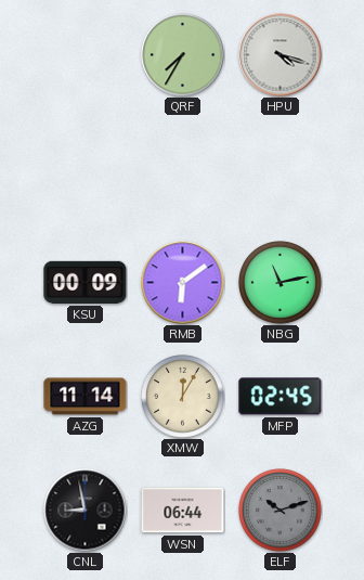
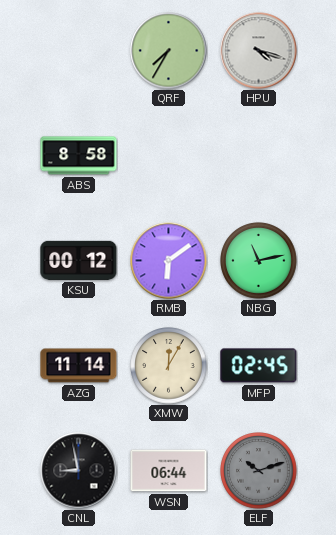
ABS: none -> 8:58 (79, 156)
KSU: 00:09 -> 00:12 (79, 260)
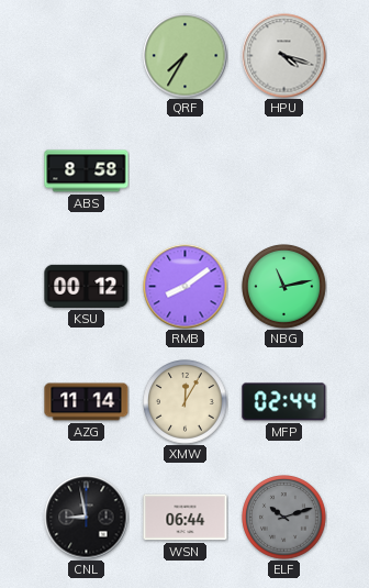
RMB: 6:09 -> 8:09 (186, 287)
MFP: 02:45 -> 02:44 (284, 402)
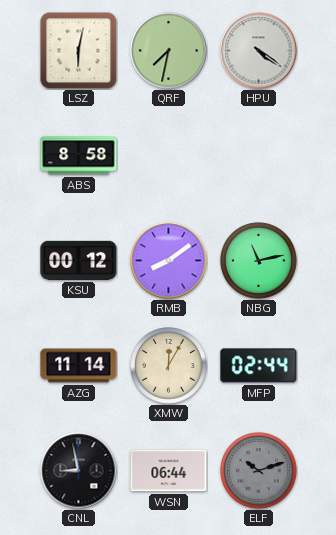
LSZ: none -> 6:02 (78, 50)
QRF: 7:35 -> 7:32 (169, 51)
HPU: 4:18 -> 4:21 (259, 51)
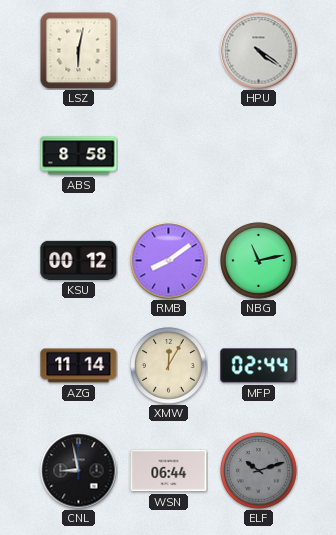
QRF: 7:32 -> none (169, 51)
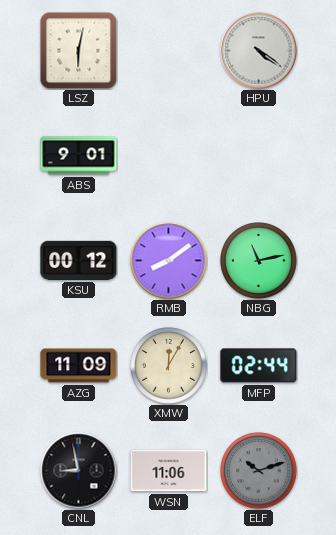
ABS: 8:58 -> 9:01 (79, 156)
AZG: 11:14 -> 11:09 (79, 366)
WSN: 06:44 -> 11:06 (169, 471)
